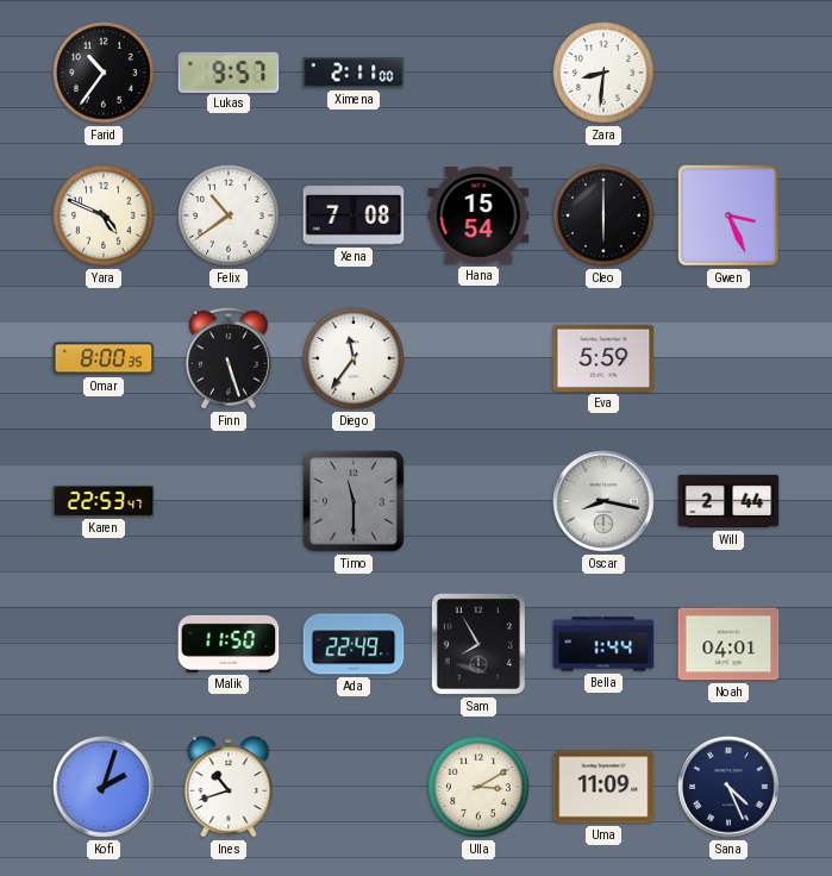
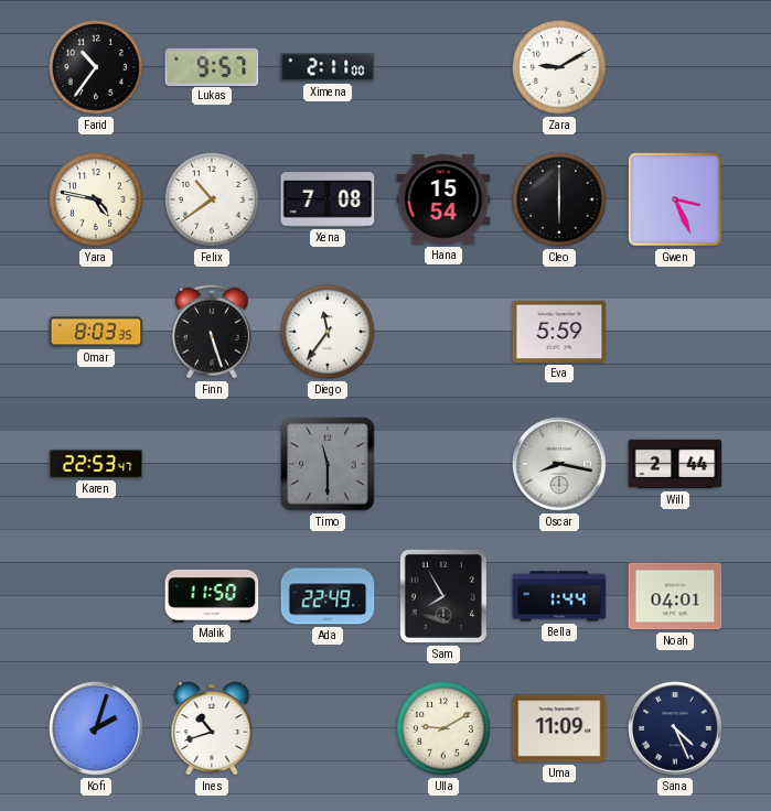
Zara: 8:31 -> 9:10 (560, 68)
Yara: 4:49 -> 4:47 (97, 201)
Omar: 8:00 -> 8:03 (96, 332)
Ulla: 3:10 -> 9:10 (445, 729)
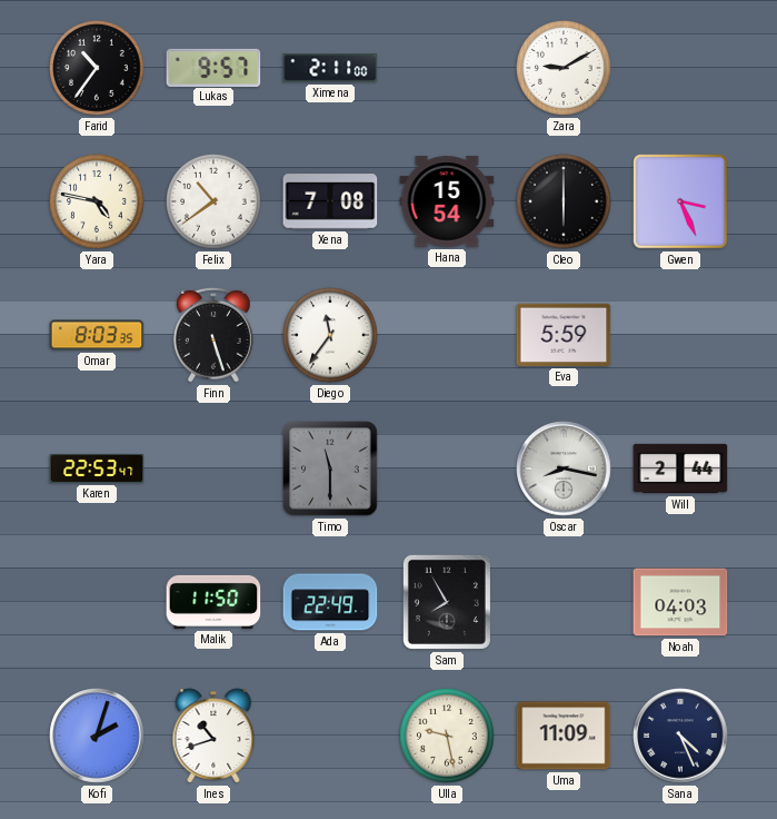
Bella: 1:44 -> none (559, 596)
Noah: 04:01 -> 04:03 (680, 602)
Ulla: 9:10 -> 9:28 (448, 737)
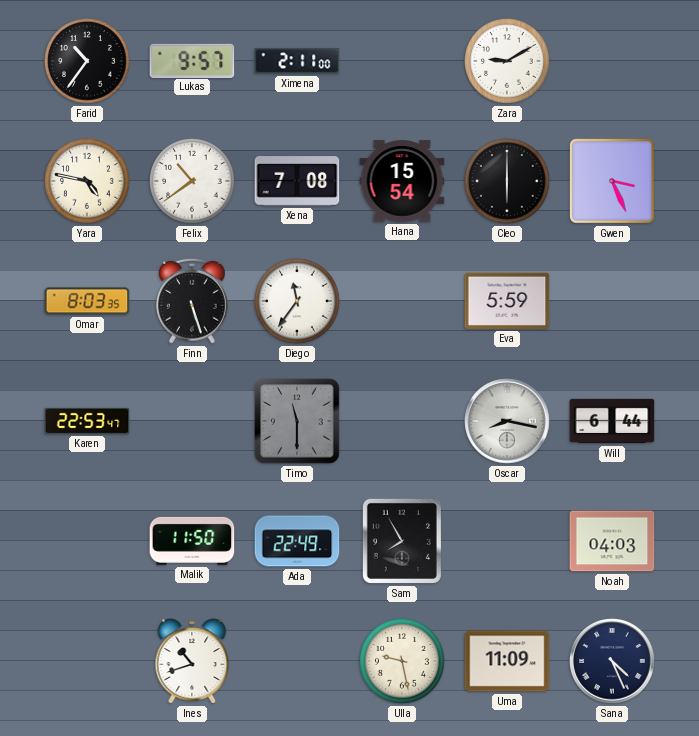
Will: 2:44 -> 6:44 (612, 421)
Kofi: 2:03 -> none (97, 736)
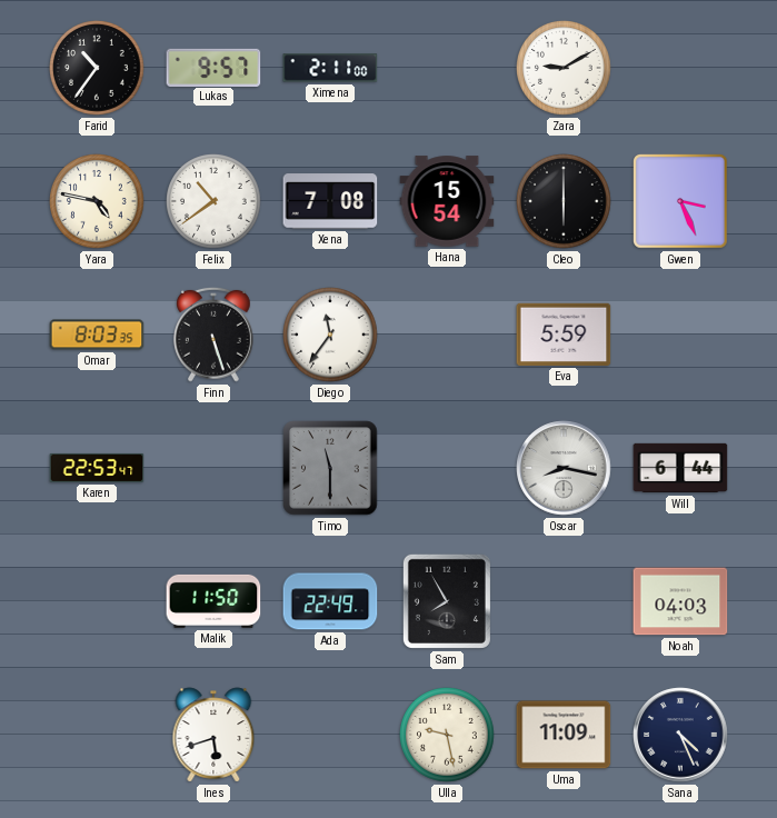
Ines: 10:42 -> 5:42 (213, 735)
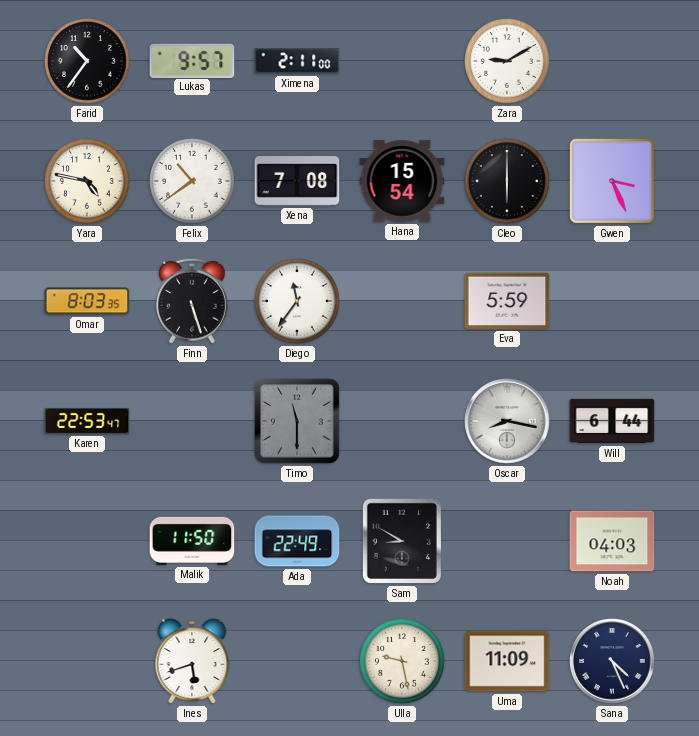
Sam: 7:55 -> 8:50 (402, 541)
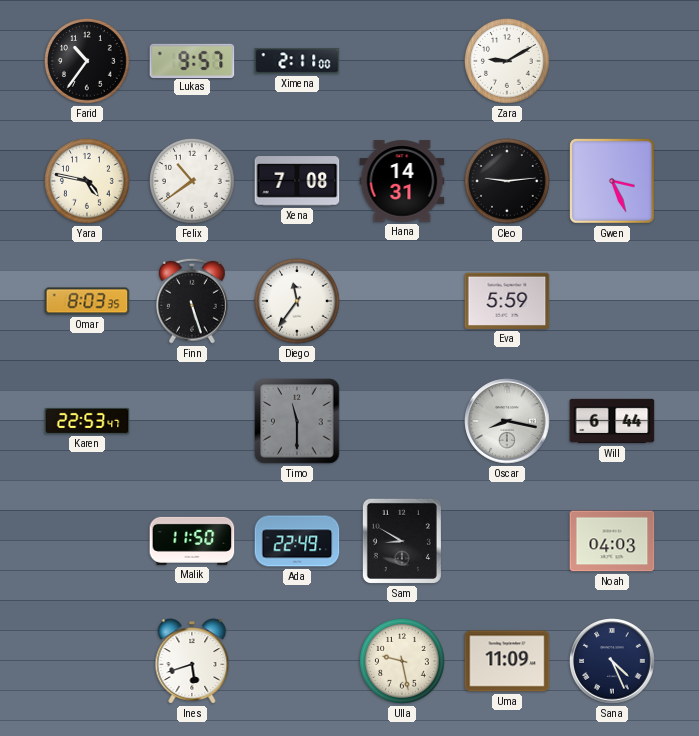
Hana: 15:54 -> 14:31 (402, 181)
Cleo: 6:00 -> 9:14 (508, 182)
